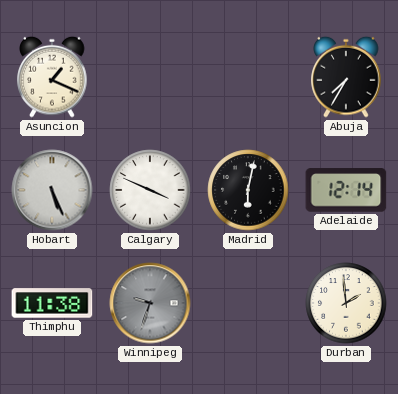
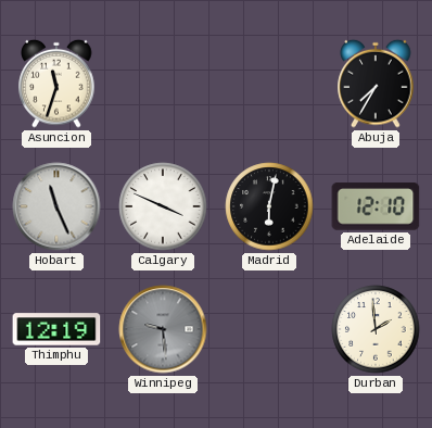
Asuncion: 1:19 -> 11:33 (56, 84)
Hobart: 5:26 -> 11:26 (56, 206)
Adelaide: 12:14 -> 12:10 (376, 206)
Thimphu: 11:38 -> 12:19 (56, 329)
Winnipeg: 9:33 -> 9:29 (163, 329)
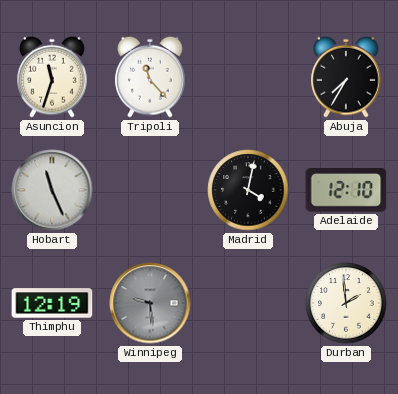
Tripoli: none -> 11:23 (150, 77)
Calgary: 3:49 -> none (163, 206)
Madrid: 6:02 -> 4:02 (248, 190)
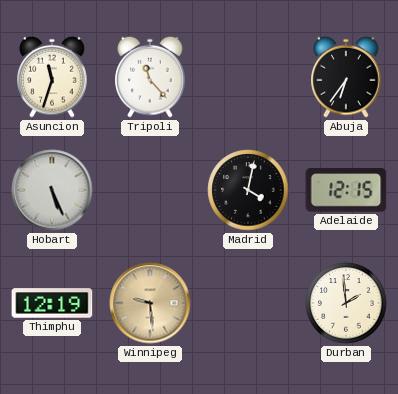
Abuja: 7:35 -> 6:36 (346, 77)
Hobart: 11:26 -> 5:26 (52, 190)
Adelaide: 12:10 -> 12:15 (346, 190)
Winnipeg dial: grey -> champagne (150, 303)
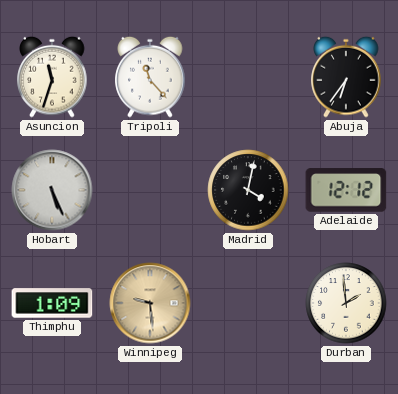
Adelaide: 12:15 -> 12:12 (346, 190)
Thimphu: 12:19 -> 1:09 (52, 303)
